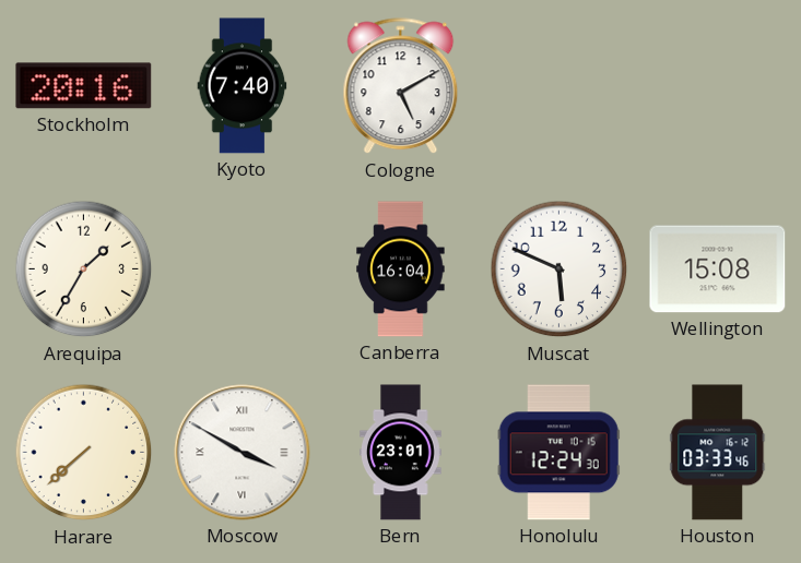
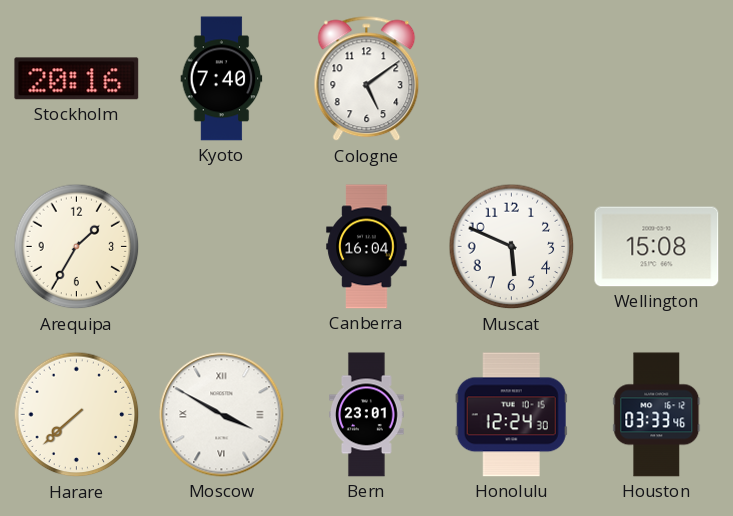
Cologne: 5:10 -> 5:09 (367, 79)
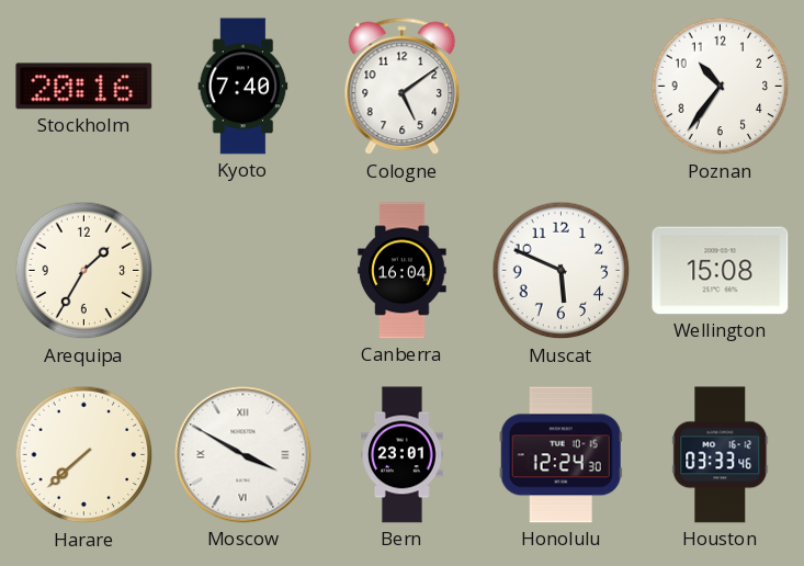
Poznan: none -> 10:36 (721, 87)
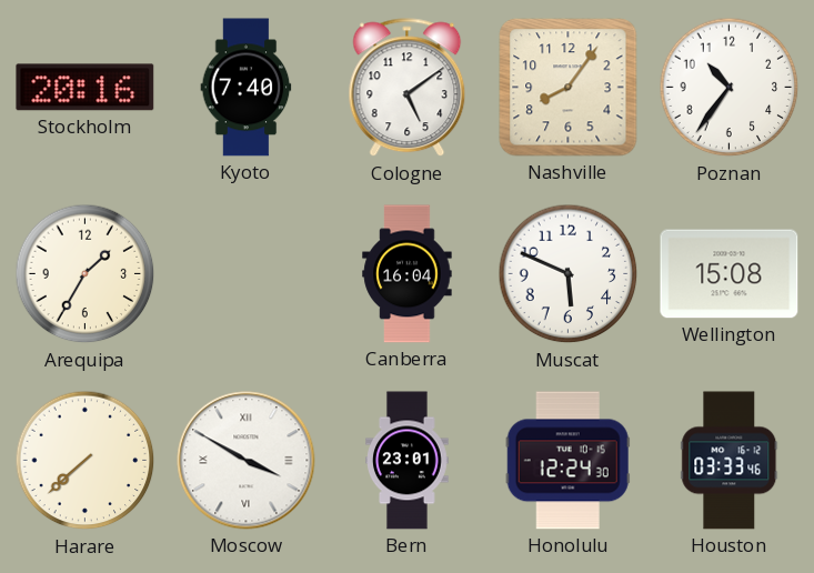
Nashville: none -> 8:06 (569, 88)
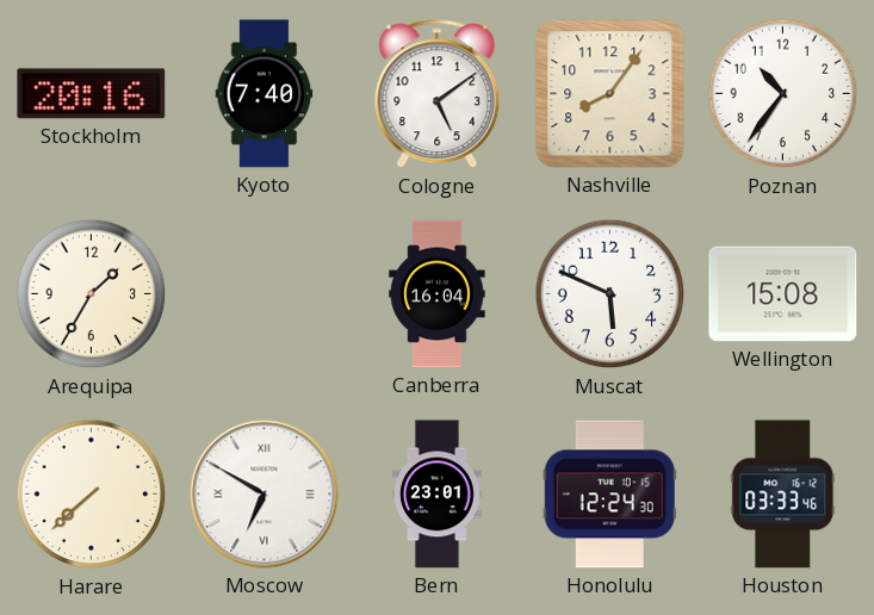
Moscow: 3:50 -> 6:50 (265, 495)
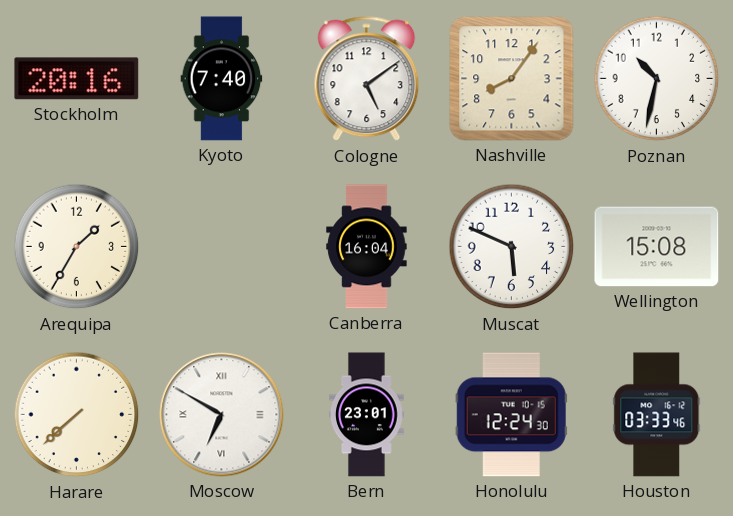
Poznan: 10:36 -> 10:32 (657, 79)
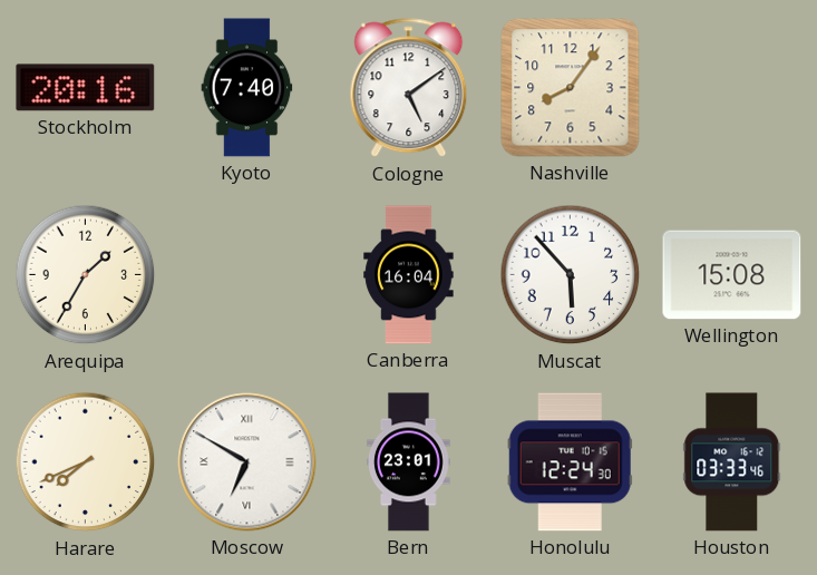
Poznan: 10:32 -> none (657, 79)
Muscat: 5:49 -> 5:53 (571, 275)
Harare: 7:38 -> 7:41 (86, 462)
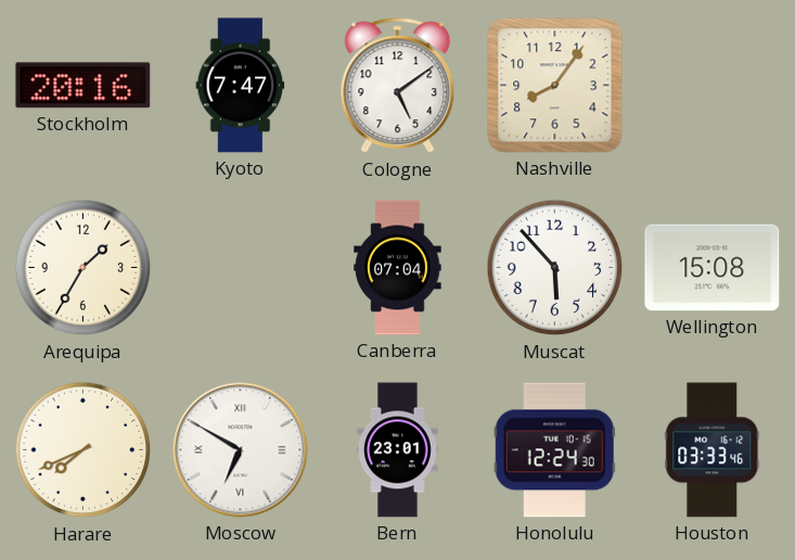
Kyoto: 7:40 -> 7:47 (241, 86)
Canberra: 16:04 -> 07:04 (398, 268)
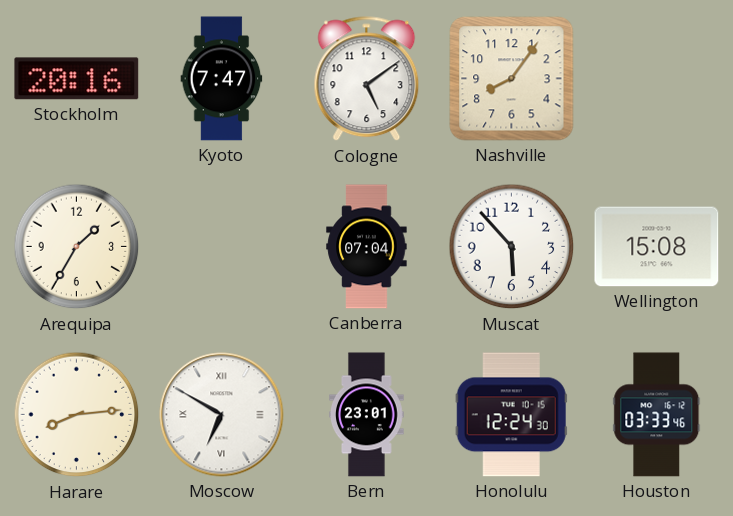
Harare: 7:41 -> 8:14 (77, 415)
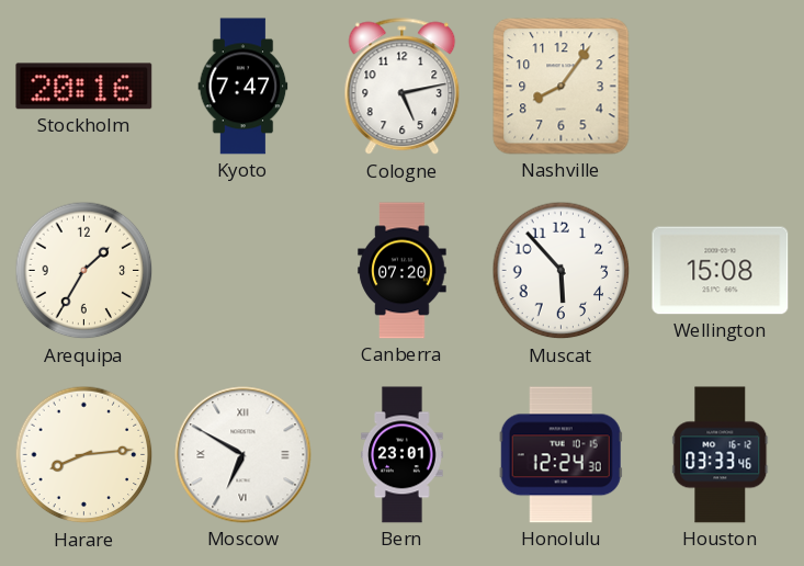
Cologne: 5:09 -> 5:13 (403, 87)
Canberra: 07:04 -> 07:20 (403, 271)
